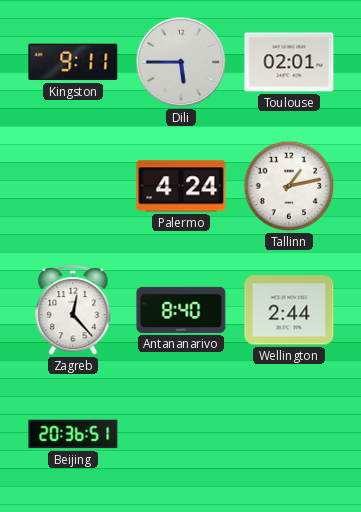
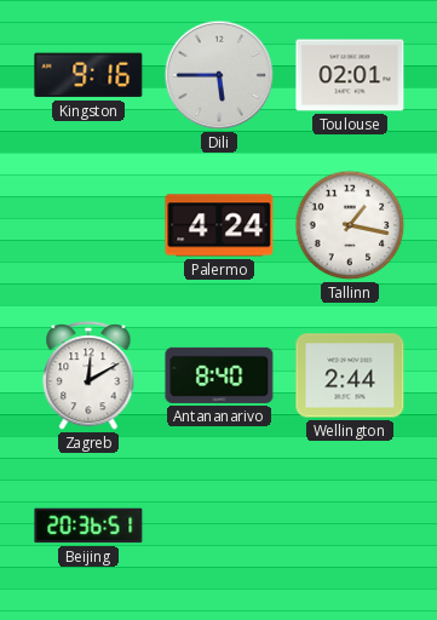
Kingston: 9:11 -> 9:16 (88, 75)
Tallinn: 1:13 -> 1:17 (350, 225)
Zagreb: 12:23 -> 12:10 (88, 377)
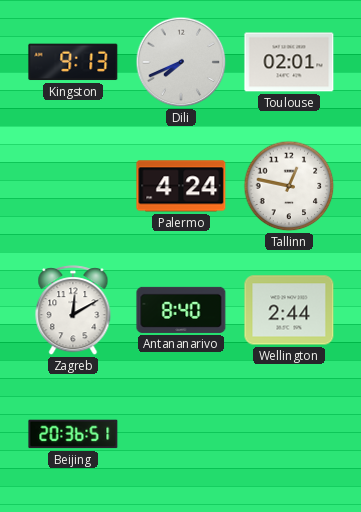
Kingston: 9:16 -> 9:13 (73, 62)
Dili: 5:45 -> 7:41 (181, 62)
Tallinn: 1:17 -> 12:47 (289, 186)
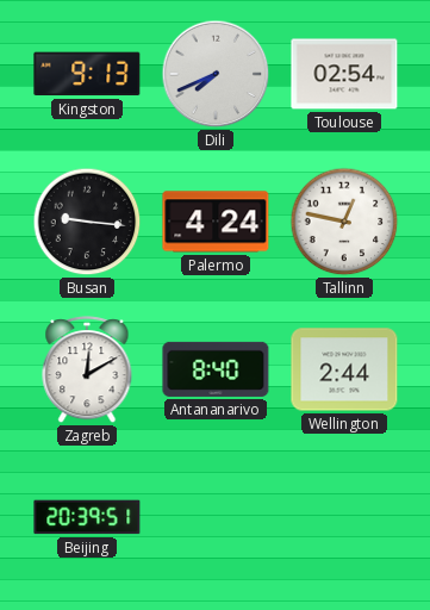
Toulouse: 02:01 -> 02:54 (344, 74)
Busan: none -> 9:16 (87, 222)
Beijing: 20:36 -> 20:39 (87, 517)
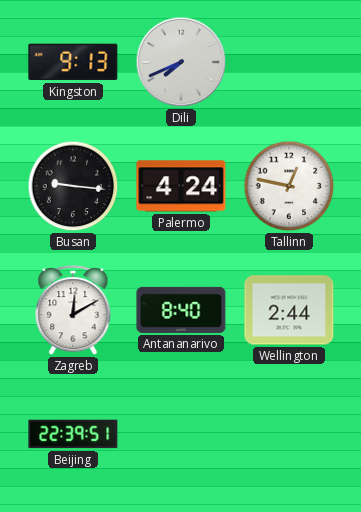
Toulouse: 02:54 -> none (344, 74)
Beijing: 20:39 -> 22:39 (73, 434)
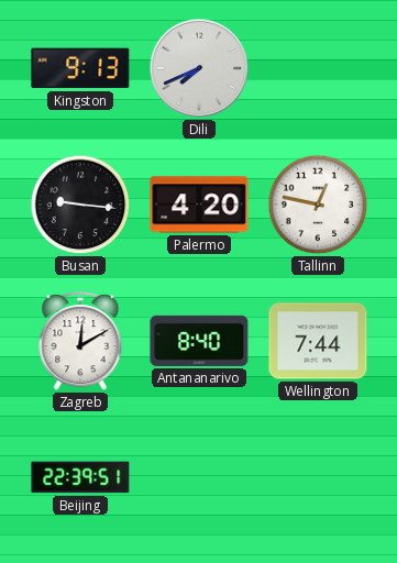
Palermo: 4:24 -> 4:20 (199, 205)
Wellington: 2:44 -> 7:44 (318, 341)
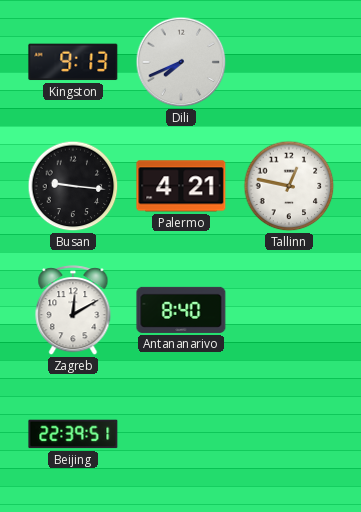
Palermo: 4:20 -> 4:21 (181, 186)
Wellington: 7:44 -> none (318, 341)
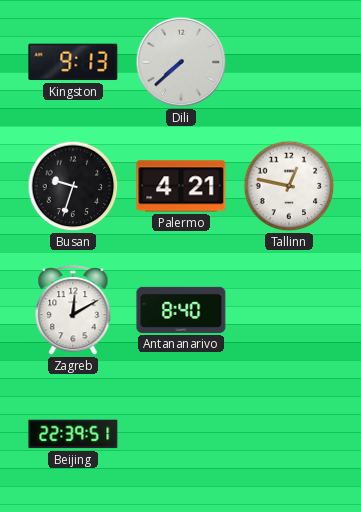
Dili: 7:41 -> 7:38 (181, 62)
Busan: 9:16 -> 9:33 (73, 186)
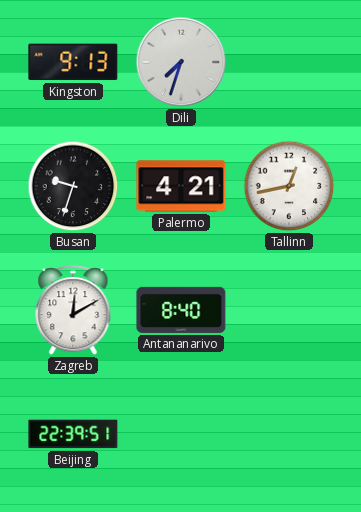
Dili: 7:38 -> 7:33 (181, 62)
Tallinn: 12:47 -> 12:43 (289, 186)
